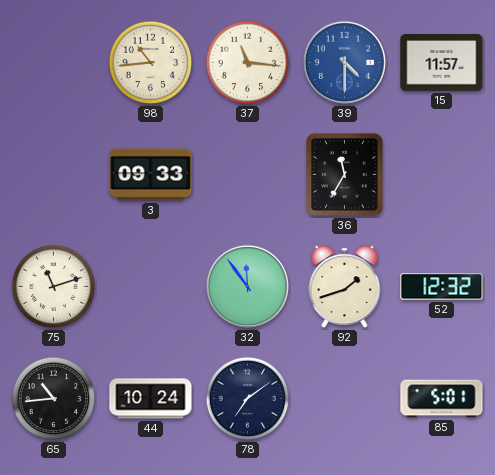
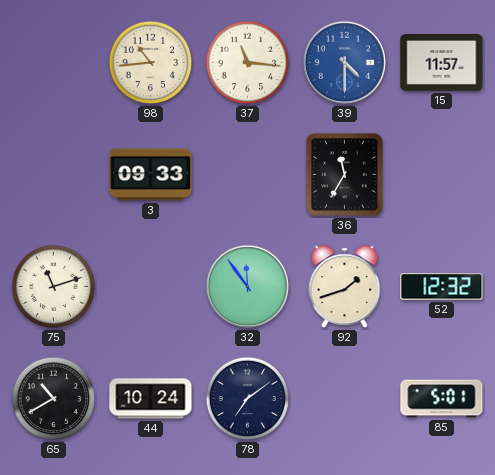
65: 10:44 -> 10:40 (54, 399)
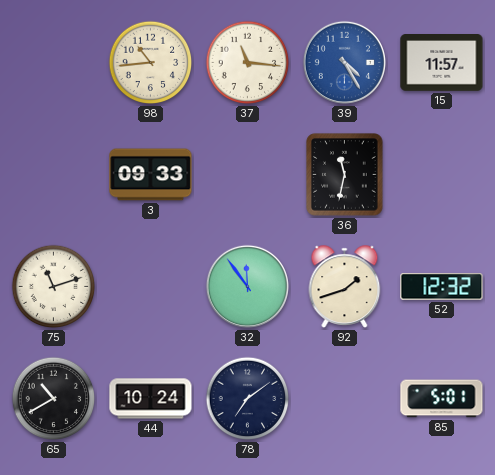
39: 4:30 -> 4:25 (344, 62)
36: 11:35 -> 11:32 (345, 175)
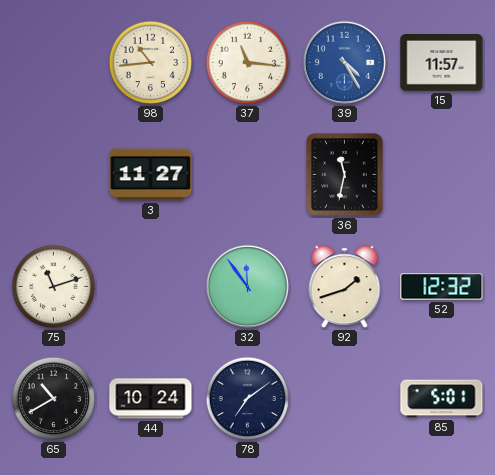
3: 09:33 -> 11:27 (151, 175)
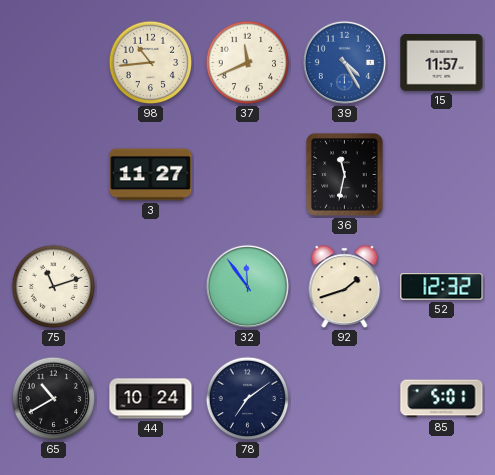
37: 11:16 -> 11:41 (248, 63)
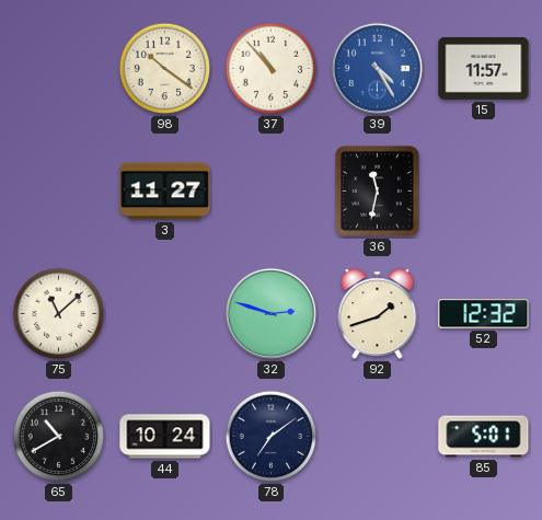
98: 10:44 -> 10:21 (165, 69)
37: 11:41 -> 10:53 (272, 69)
75: 11:12 -> 11:08 (59, 314)
32: 11:54 -> 2:48 (270, 313)
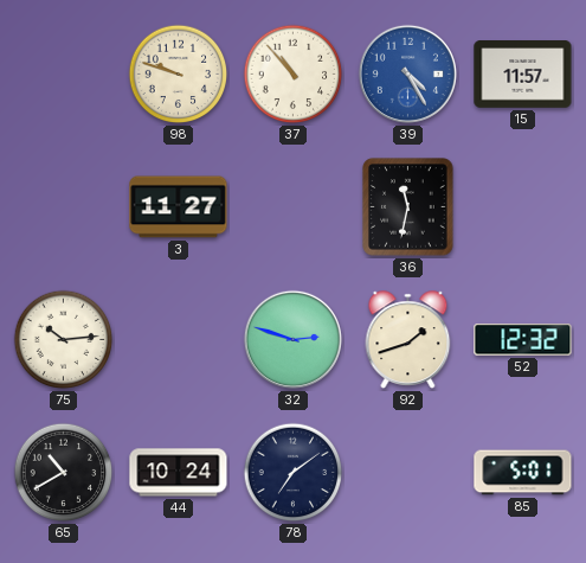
98: 10:21 -> 9:48 (179, 75)
75: 11:08 -> 10:14 (64, 340)
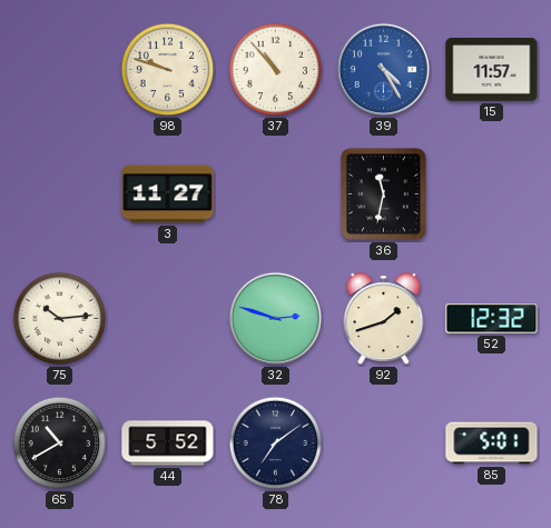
44: 10:24 -> 5:52 (168, 444)
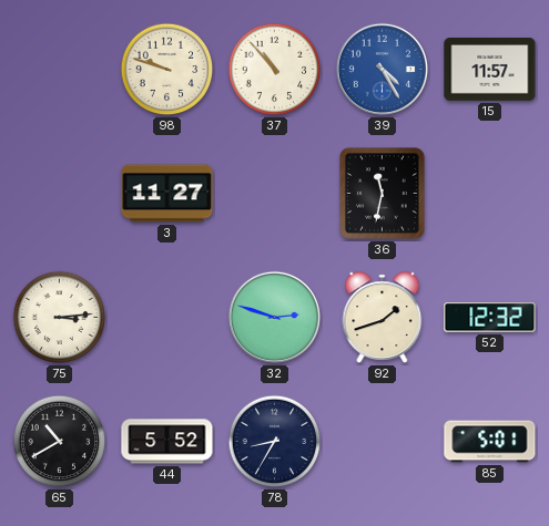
75: 10:14 -> 3:14 (60, 318)
78: 7:09 -> 8:35 (275, 442)
